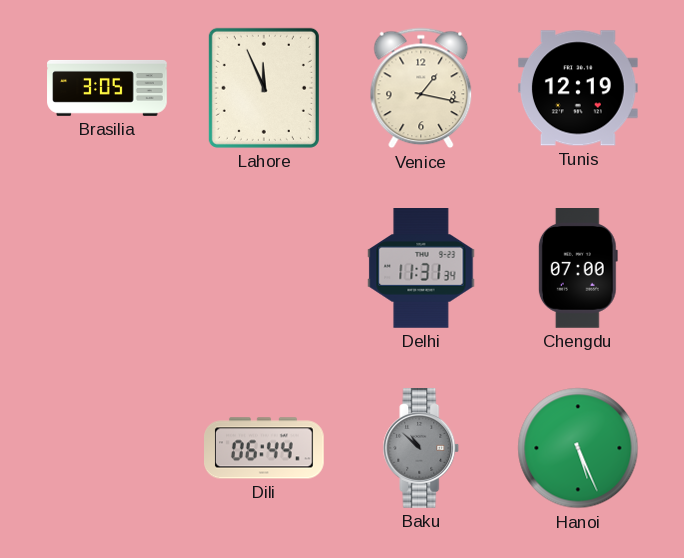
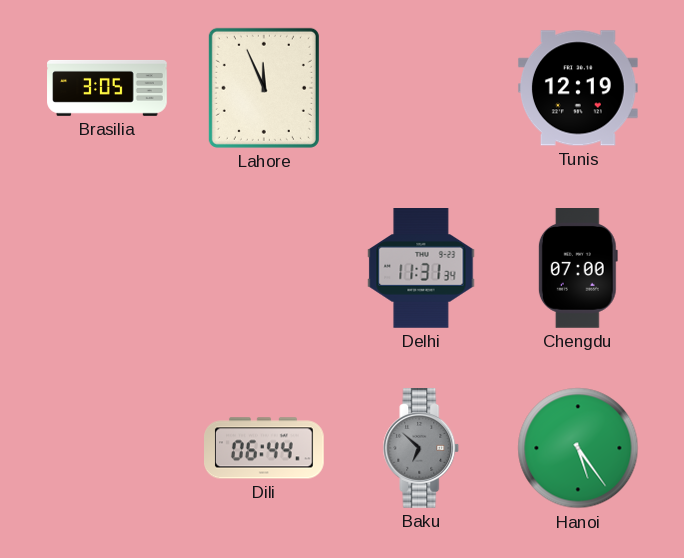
Venice: 1:17 -> none (421, 88)
Baku: 10:52 -> 6:52 (421, 449)
Hanoi: 5:26 -> 5:24 (578, 448)
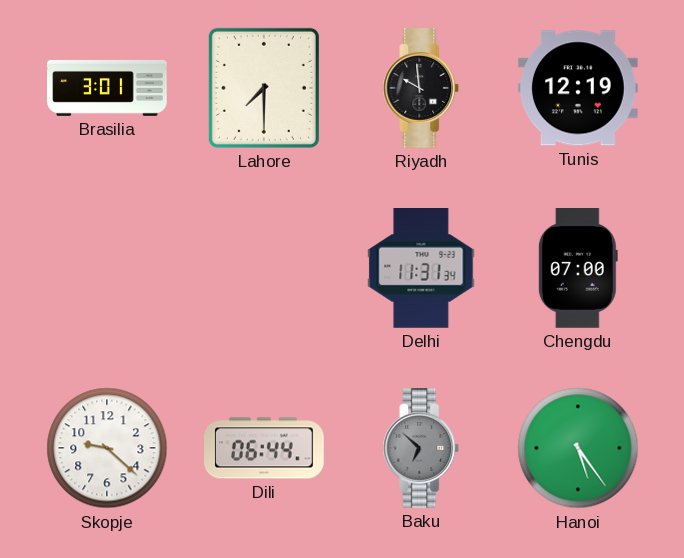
Brasilia: 3:05 -> 3:01 (107, 88)
Lahore: 11:56 -> 7:30 (264, 88)
Riyadh: none -> 9:59 (421, 89)
Skopje: none -> 9:22 (107, 448)
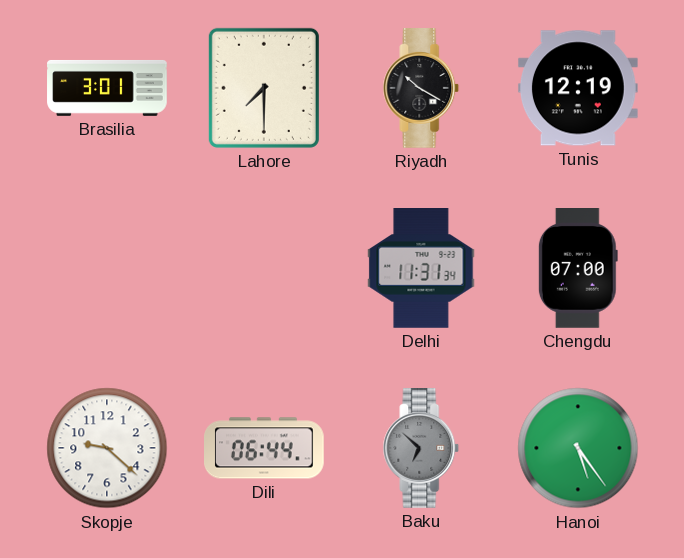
Riyadh: 9:59 -> 10:20 (421, 89)
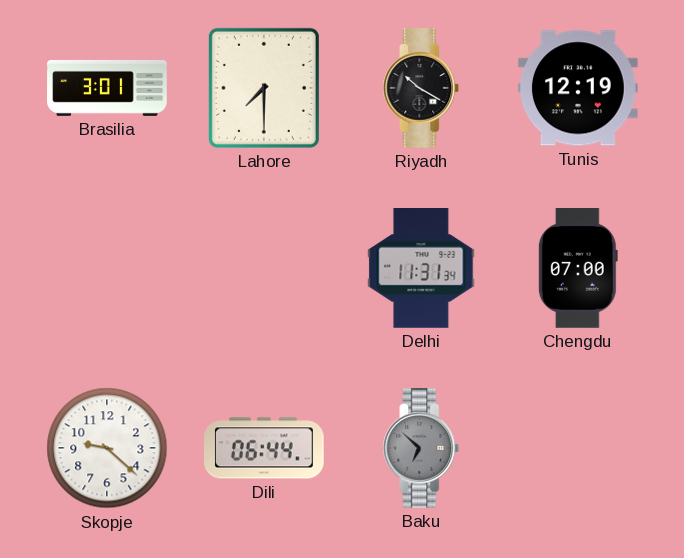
Hanoi: 5:24 -> none (578, 448)
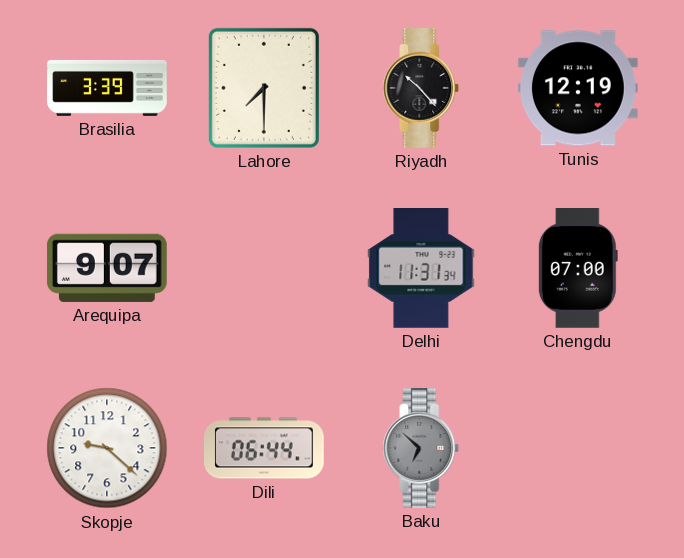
Brasilia: 3:01 -> 3:39 (107, 88)
Riyadh: 10:20 -> 10:23 (421, 89)
Arequipa: none -> 9:07 (107, 268)
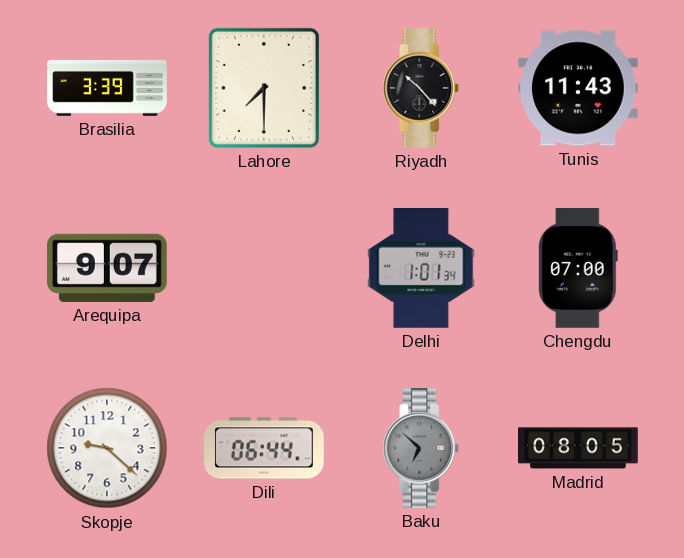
Tunis: 12:19 -> 11:43 (578, 88)
Delhi: 11:31 -> 1:01 (421, 269)
Madrid: none -> 08:05 (578, 448)
